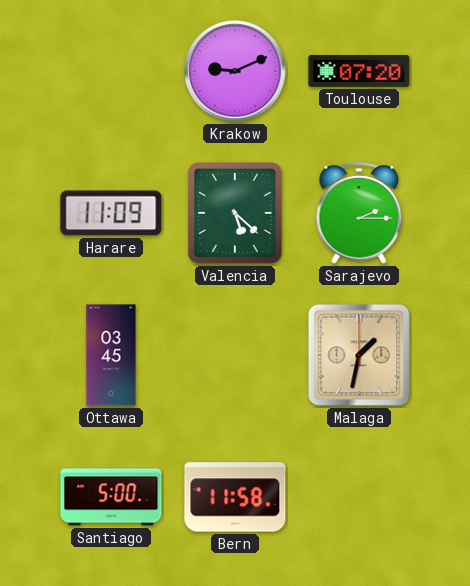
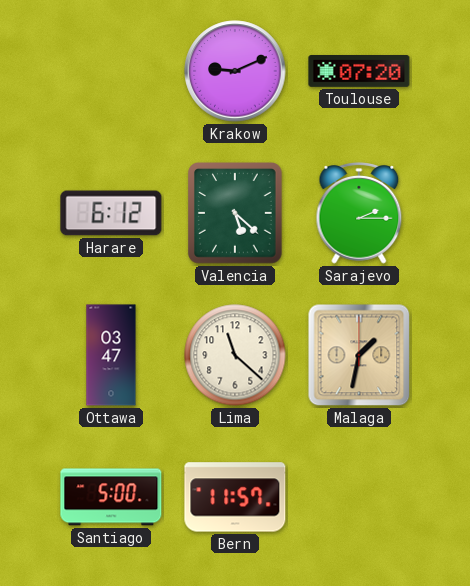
Harare: 11:09 -> 6:12 (111, 213)
Ottawa: 03:45 -> 03:47 (111, 355)
Lima: none -> 11:22 (235, 355)
Bern: 11:58 -> 11:57 (235, 497)
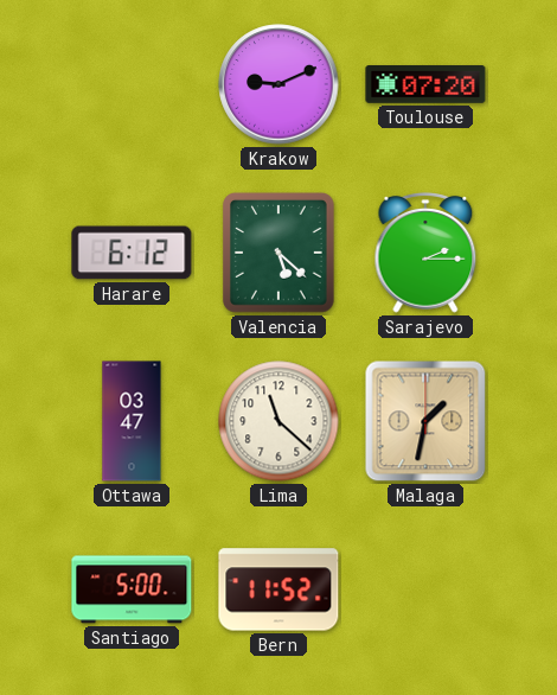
Bern: 11:57 -> 11:52 (278, 589)
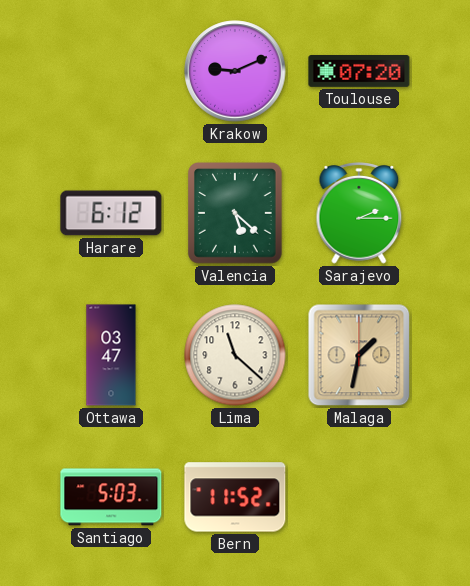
Santiago: 5:00 -> 5:03 (111, 497)
